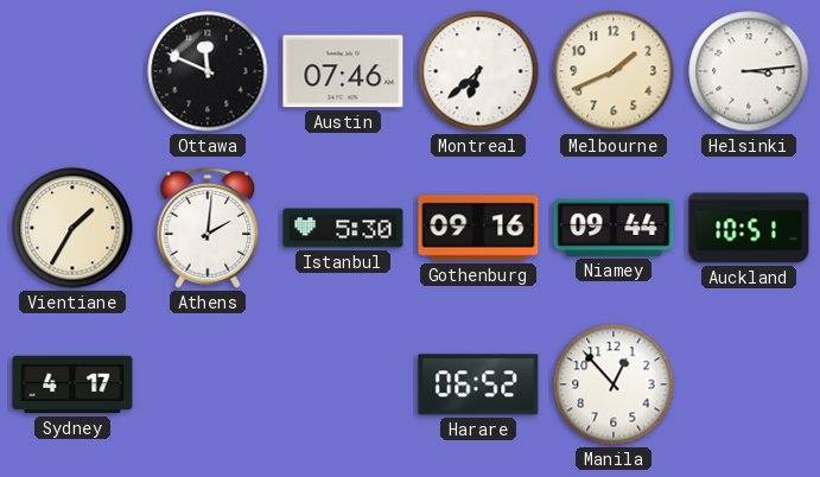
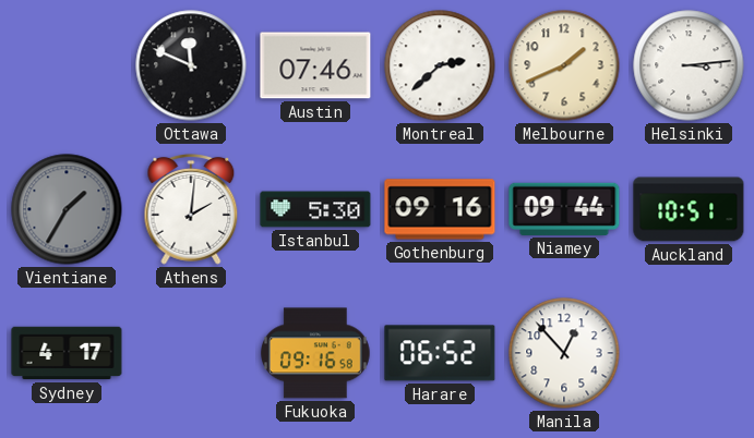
Montreal: 6:38 -> 2:38 (440, 65)
Vientiane dial: cream -> grey (67, 209)
Fukuoka: none -> 09:16 (315, 353)
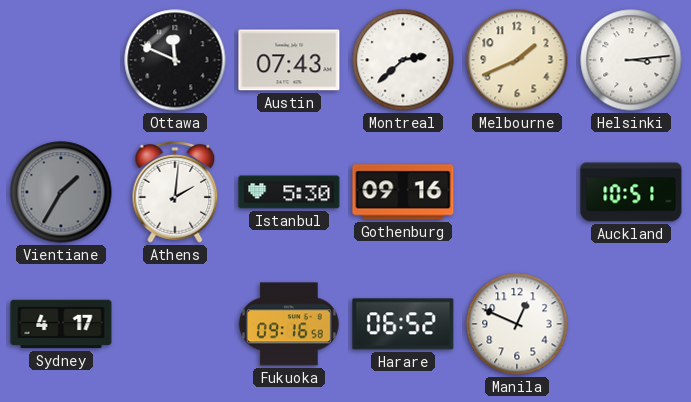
Austin: 07:46 -> 07:43 (289, 60)
Niamey: 09:44 -> none (564, 209)
Manila: 12:53 -> 12:49 (517, 324)
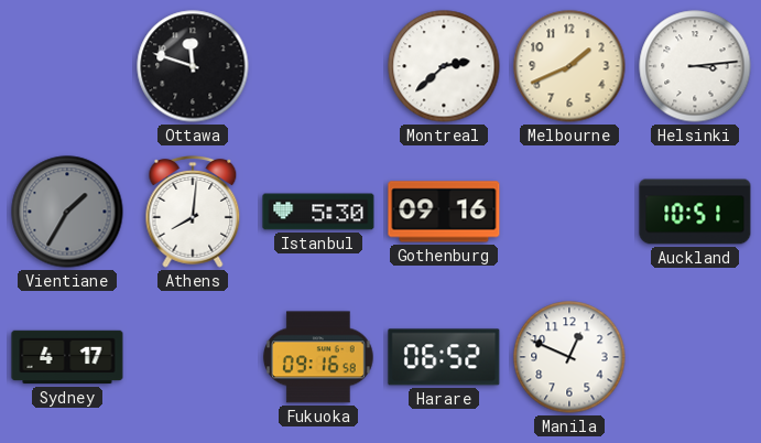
Ottawa: 11:49 -> 11:48 (193, 66)
Austin: 07:43 -> none (289, 60)
Athens: 2:01 -> 8:01 (193, 213)
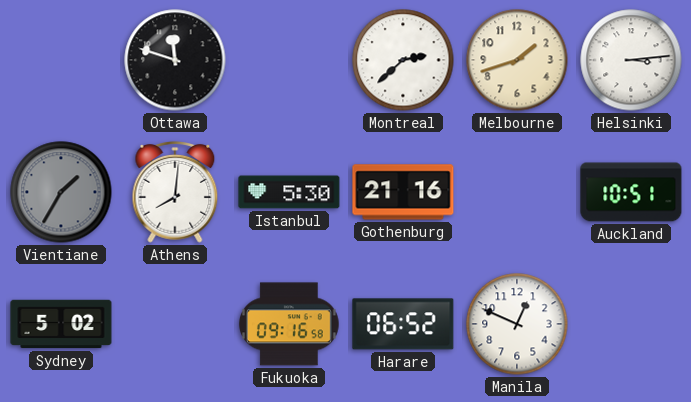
Melbourne: 1:41 -> 1:42 (517, 60)
Gothenburg: 09:16 -> 21:16 (403, 192)
Sydney: 4:17 -> 5:02 (61, 324)
